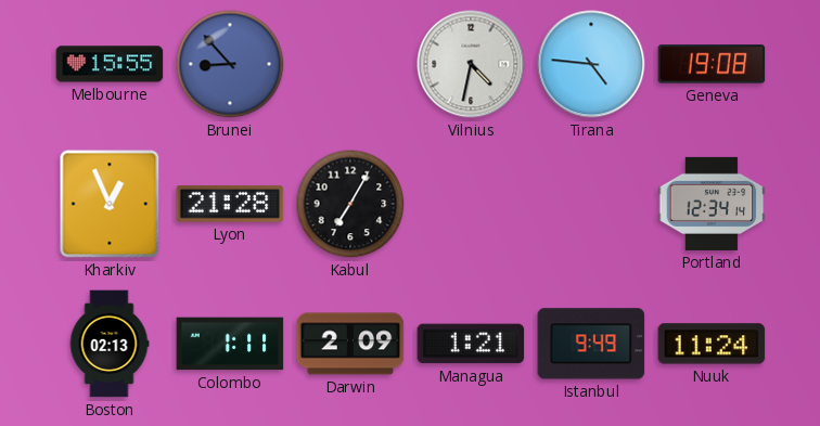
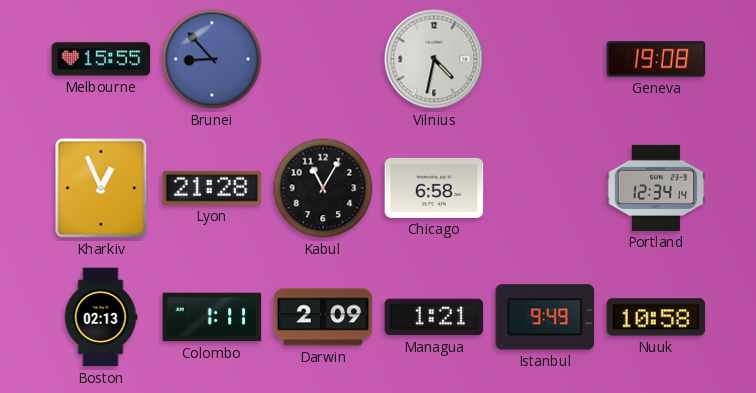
Tirana: 4:46 -> none (591, 64)
Kabul: 7:05 -> 11:05 (323, 188)
Chicago: none -> 6:58 (434, 188)
Nuuk: 11:24 -> 10:58 (656, 317)
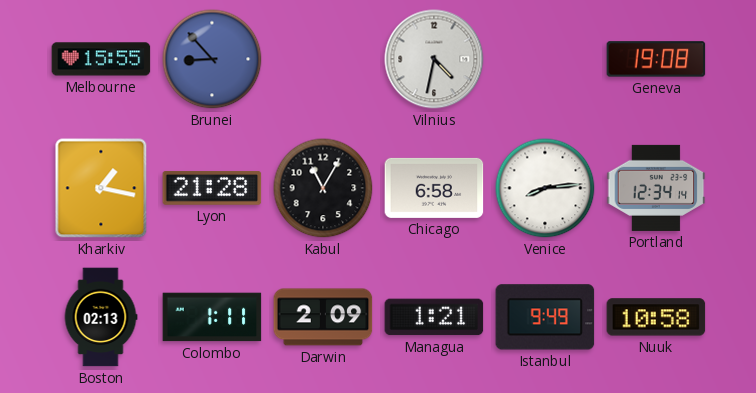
Kharkiv: 12:56 -> 1:17 (101, 188)
Venice: none -> 8:14 (545, 188)
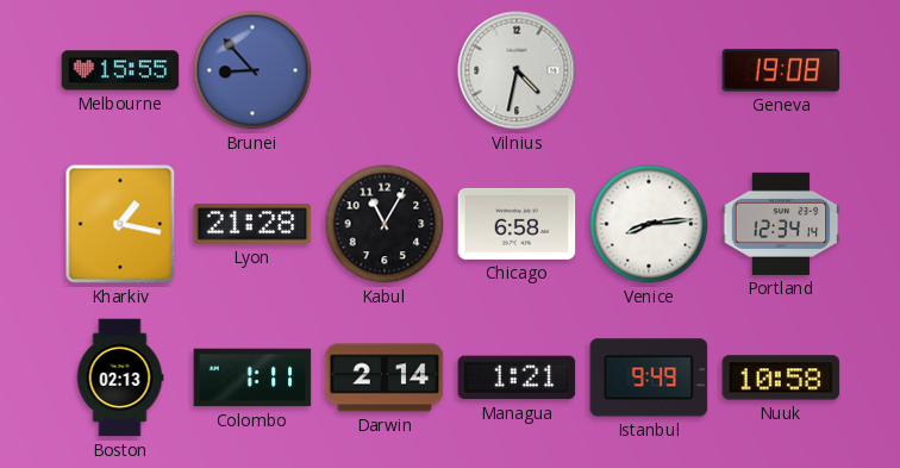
Darwin: 2:09 -> 2:14 (385, 377)
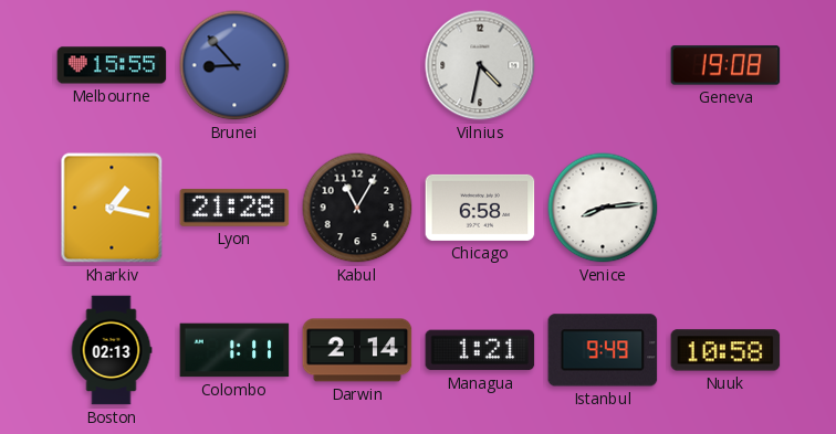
Portland: 12:34 -> none (781, 224)
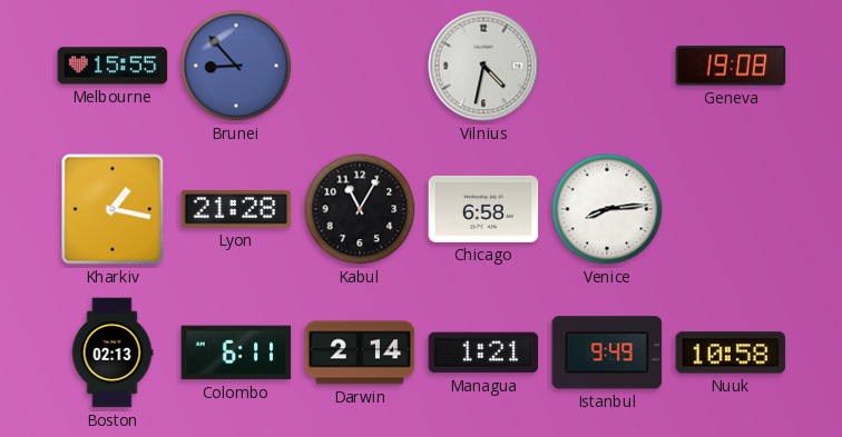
Colombo: 1:11 -> 6:11 (236, 352)
